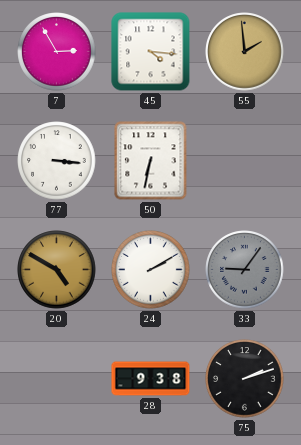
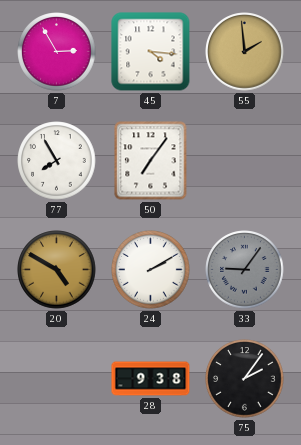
77: 3:16 -> 7:55 (57, 161)
50: 6:32 -> 7:06 (151, 161)
75: 2:12 -> 2:06 (245, 379)
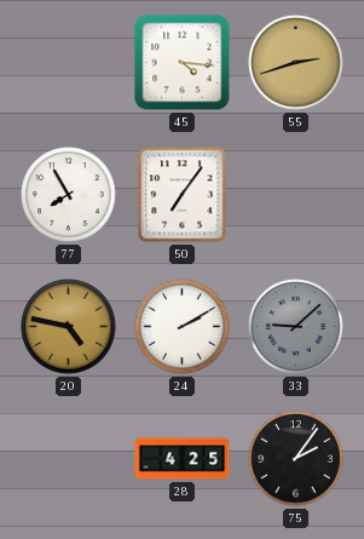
7: 2:55 -> none (57, 52)
55: 1:59 -> 2:42 (296, 63)
20: 4:50 -> 4:47 (69, 327)
33: 9:06 -> 9:08 (296, 327)
28: 9:38 -> 4:25 (183, 459)
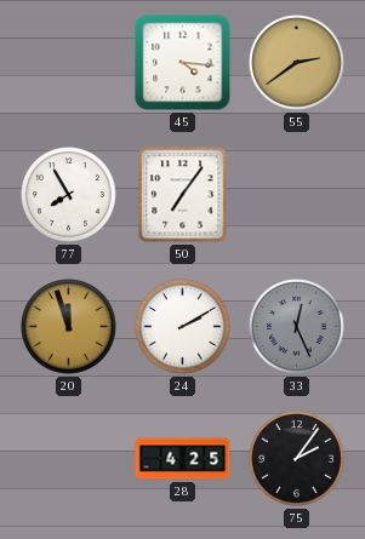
55: 2:42 -> 2:39 (297, 63)
20: 4:47 -> 11:57 (69, 327)
33: 9:08 -> 12:26 (297, 327)
